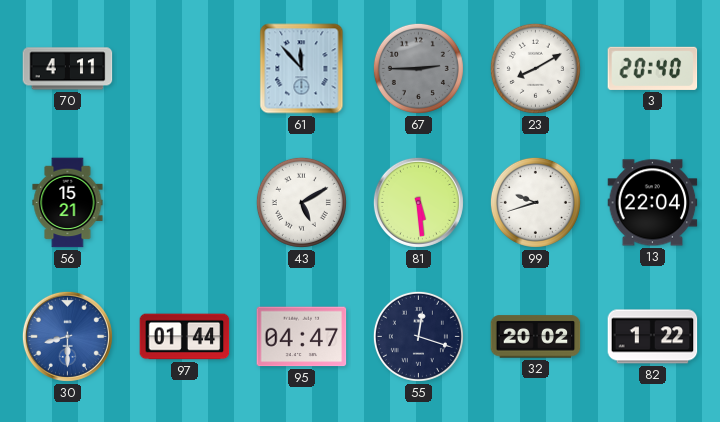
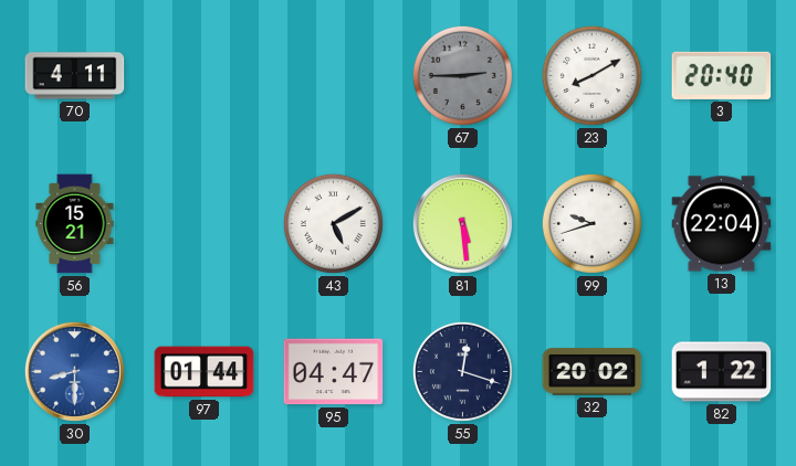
61: 11:53 -> none (302, 69)
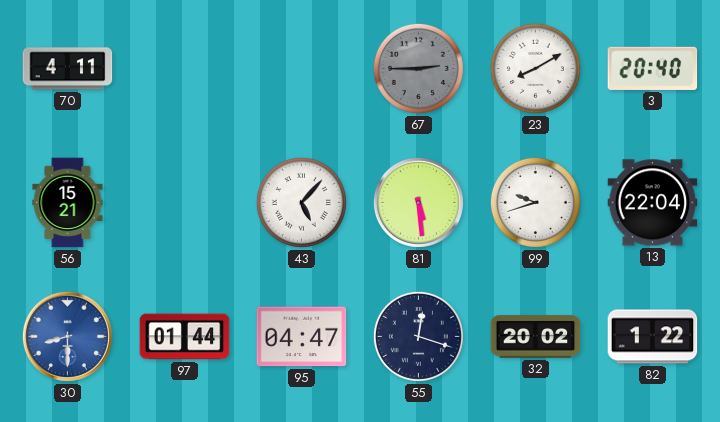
43: 5:10 -> 5:07 (301, 202)
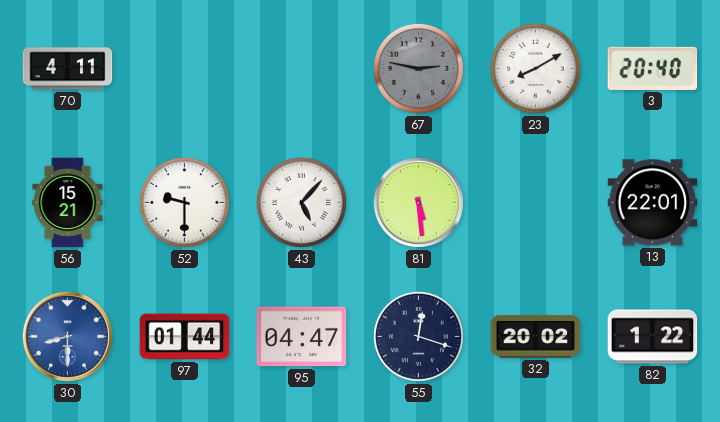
67: 2:45 -> 2:47 (418, 68)
52: none -> 9:30 (184, 202)
99: 9:42 -> none (535, 202)
13: 22:04 -> 22:01 (653, 203)
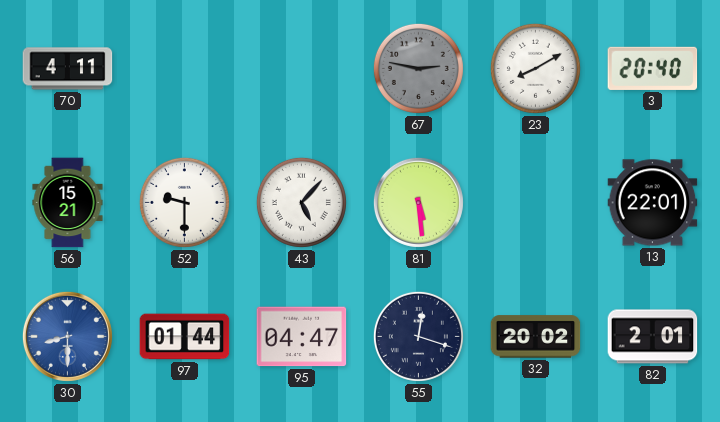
82: 1:22 -> 2:01 (653, 337)
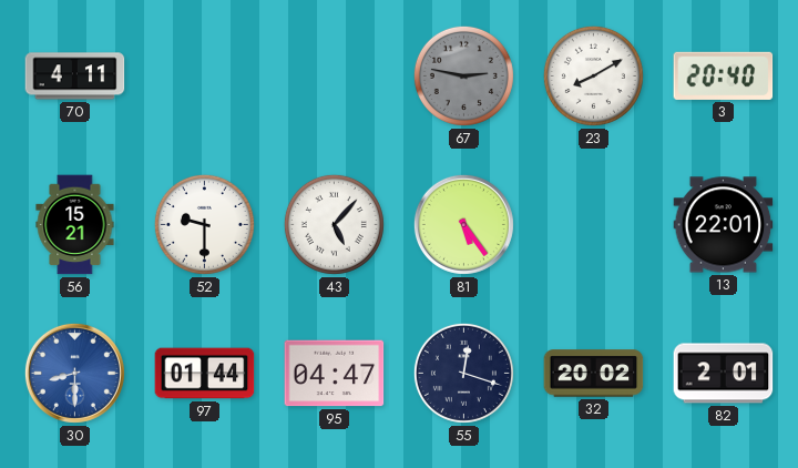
81: 5:29 -> 5:24 (463, 224)
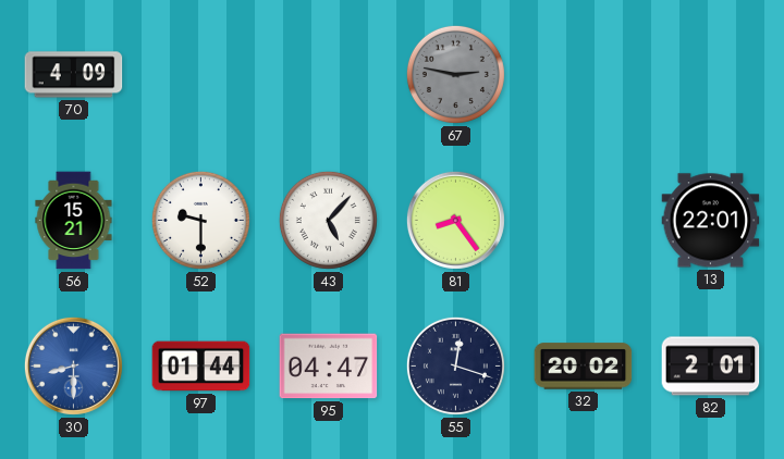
70: 4:11 -> 4:09 (74, 75)
23: 8:10 -> none (593, 75)
3: 20:40 -> none (724, 75)
81: 5:24 -> 8:24 (455, 220)
